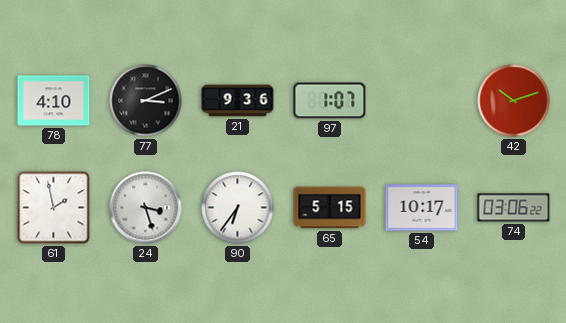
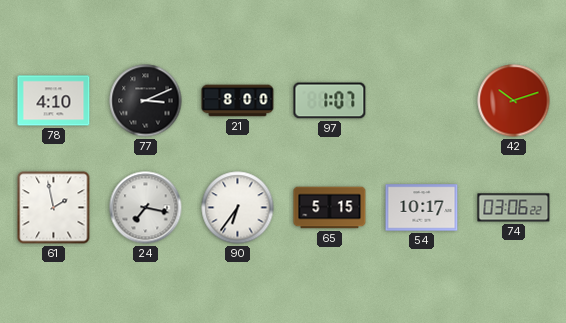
21: 9:36 -> 8:00 (238, 101)
24: 3:27 -> 7:17 (146, 208)
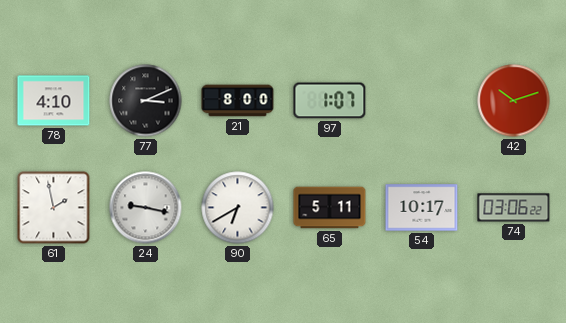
24: 7:17 -> 9:17 (146, 208)
90: 6:36 -> 6:40 (238, 208)
65: 5:15 -> 5:11 (330, 208)
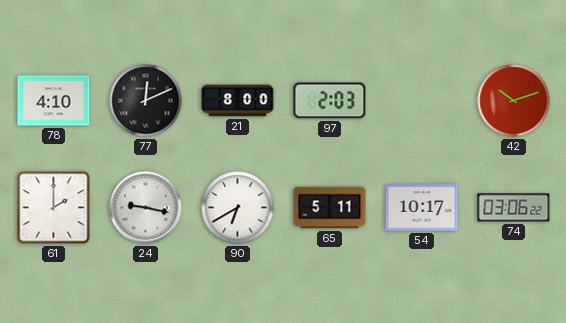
77: 3:11 -> 12:11 (146, 101)
97: 1:07 -> 2:03 (330, 101)
61: 1:58 -> 2:00 (54, 208)
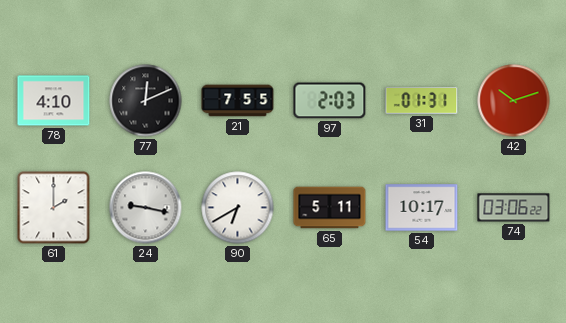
21: 8:00 -> 7:55 (238, 101)
31: none -> 01:31 (422, 100)
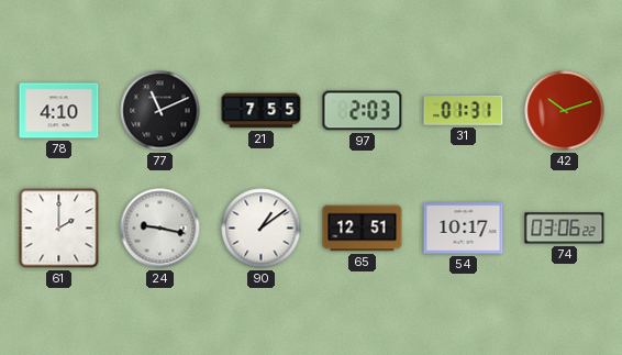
77: 12:11 -> 11:11 (160, 111)
90: 6:40 -> 1:09 (262, 229)
65: 5:11 -> 12:51 (363, 229)
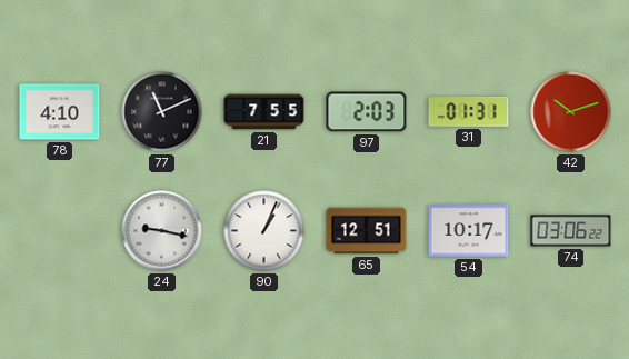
61: 2:00 -> none (59, 229)
90: 1:09 -> 1:04 (264, 231)
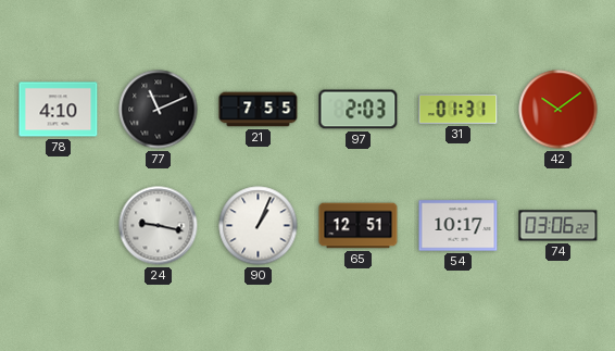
42: 10:12 -> 10:09 (558, 110)
